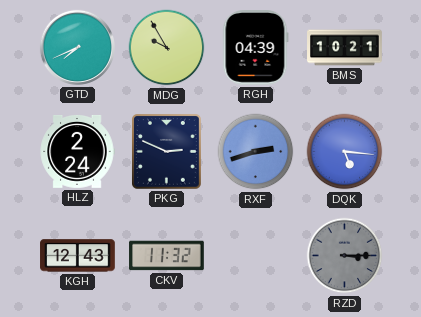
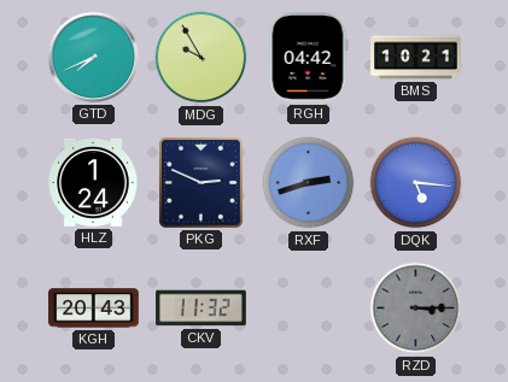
RGH: 04:39 -> 04:42 (308, 58)
HLZ: 2:24 -> 1:24 (93, 183)
KGH: 12:43 -> 20:43 (94, 308)
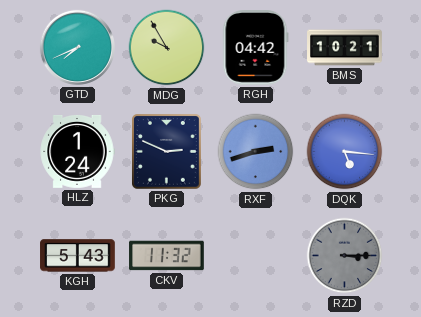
KGH: 20:43 -> 5:43 (78, 256)
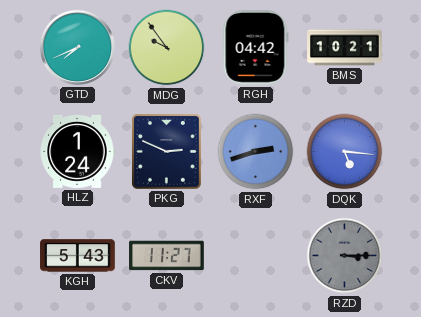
MDG: 9:55 -> 9:54 (167, 48)
CKV: 11:32 -> 11:27 (167, 256)
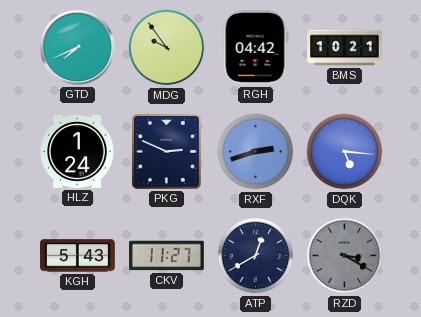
ATP: none -> 12:40 (256, 256)
RZD: 3:15 -> 3:20 (345, 256)
